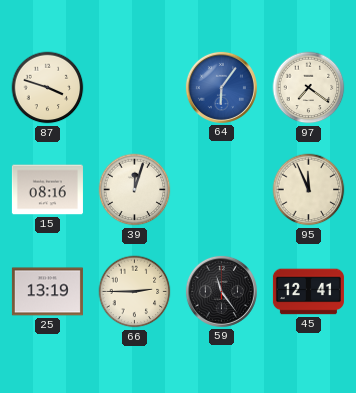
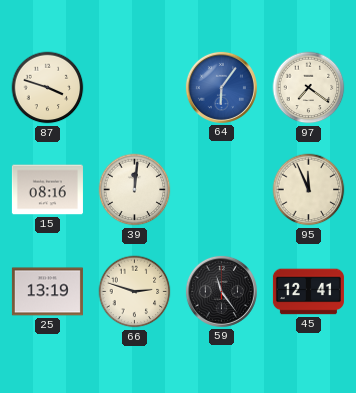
39: 12:03 -> 12:01 (135, 190)
66: 2:45 -> 2:48 (135, 292)
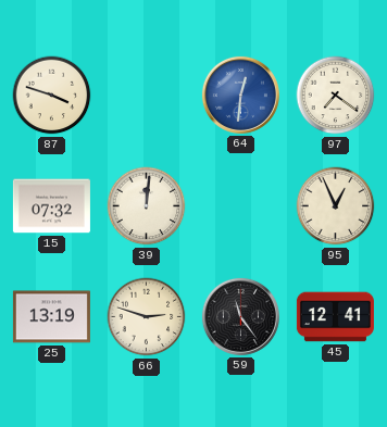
64: 6:06 -> 12:31 (240, 95)
15: 08:16 -> 07:32 (51, 206)
95: 11:56 -> 12:56 (336, 206)
